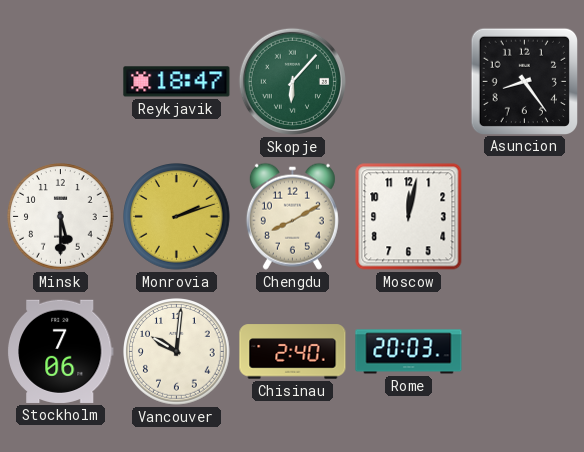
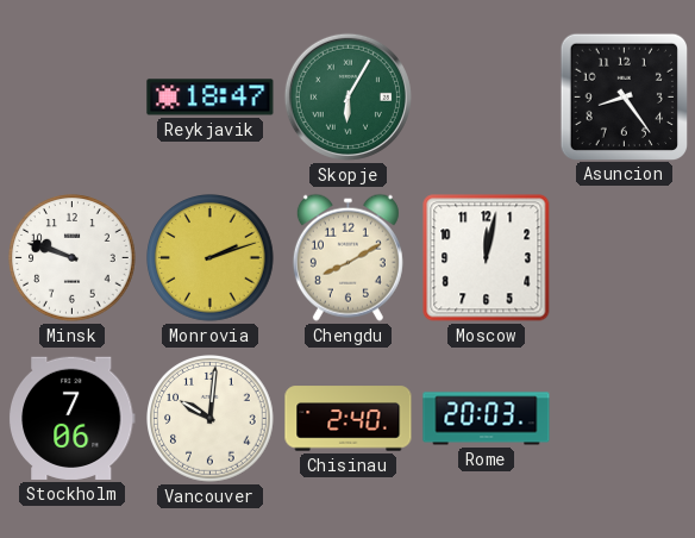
Skopje: 6:07 -> 6:05 (347, 96)
Minsk: 5:30 -> 9:48 (73, 258)
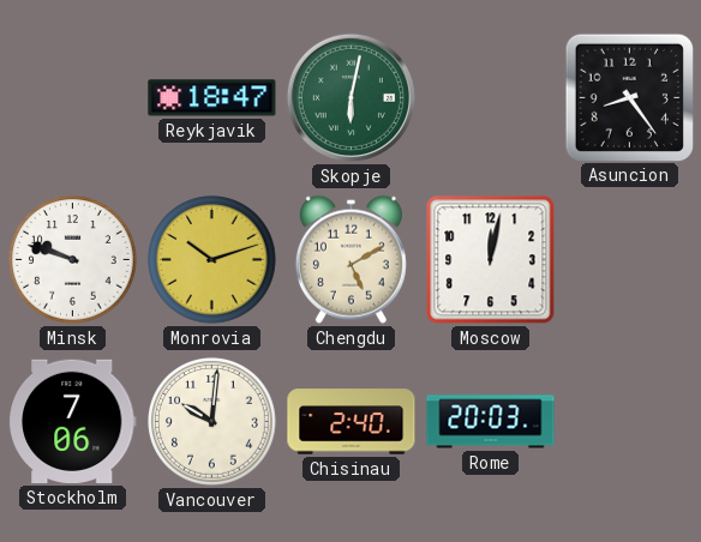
Skopje: 6:05 -> 6:02 (350, 97)
Monrovia: 2:12 -> 10:12 (212, 260)
Chengdu: 8:10 -> 5:10 (350, 259)
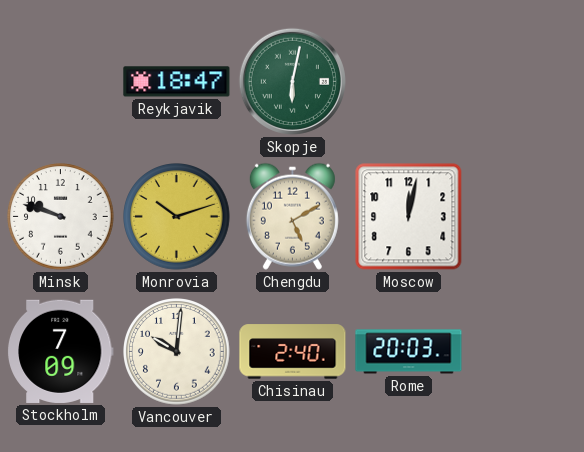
Asuncion: 8:24 -> none (629, 97)
Stockholm: 7:06 -> 7:09 (60, 351)
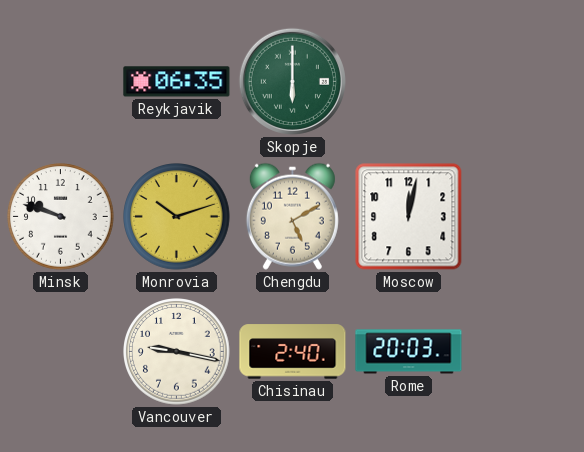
Reykjavik: 18:47 -> 06:35 (177, 82)
Skopje: 6:02 -> 6:00 (292, 81)
Stockholm: 7:09 -> none (60, 351)
Vancouver: 10:01 -> 9:17 (177, 352)
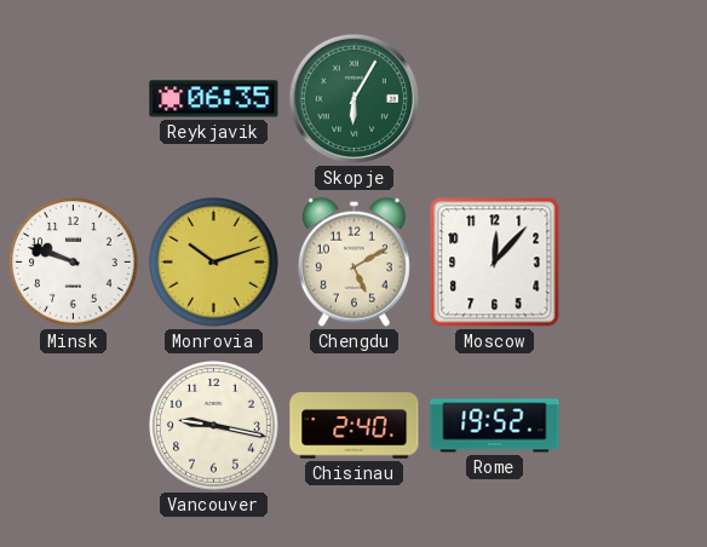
Skopje: 6:00 -> 6:05 (353, 98)
Moscow: 12:02 -> 12:07 (495, 263)
Rome: 20:03 -> 19:52 (495, 426)
